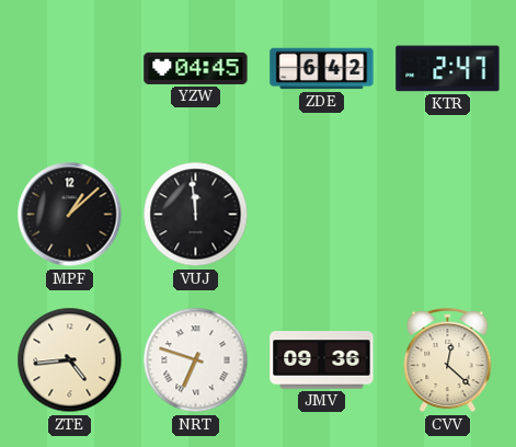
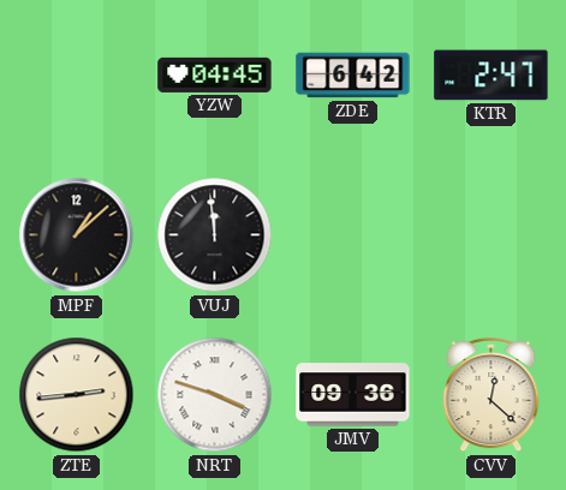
ZTE: 4:44 -> 2:44 (77, 395)
NRT: 6:48 -> 3:48 (215, 395)
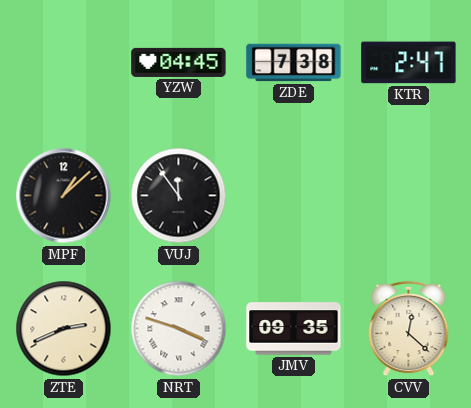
ZDE: 6:42 -> 7:38 (294, 63)
VUJ: 11:59 -> 11:54 (179, 196)
ZTE: 2:44 -> 2:41 (64, 329)
JMV: 09:36 -> 09:35 (294, 329)
